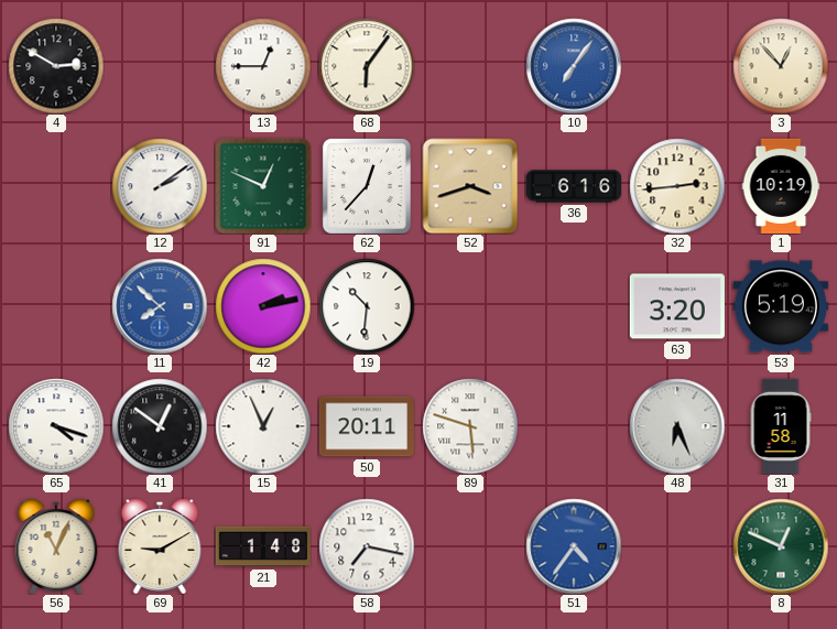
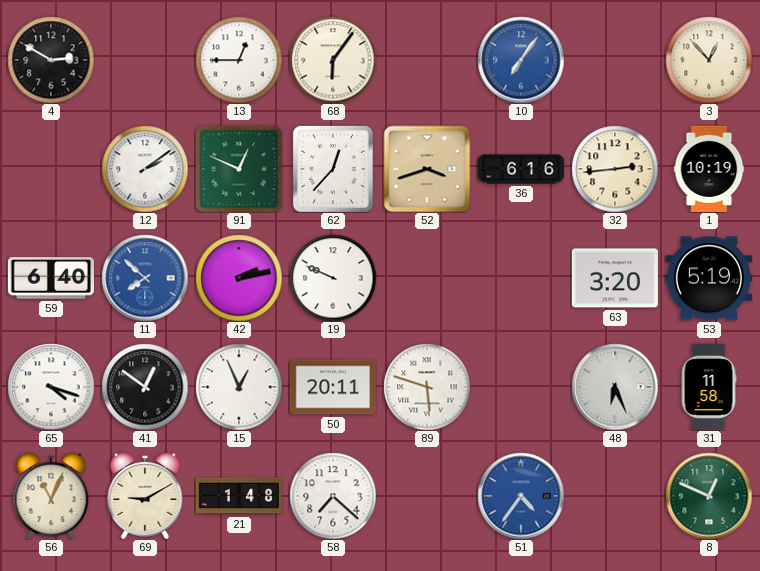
59: none -> 6:40 (51, 278)
19: 10:31 -> 9:49 (333, 278)
58: 7:17 -> 7:22 (333, 496)
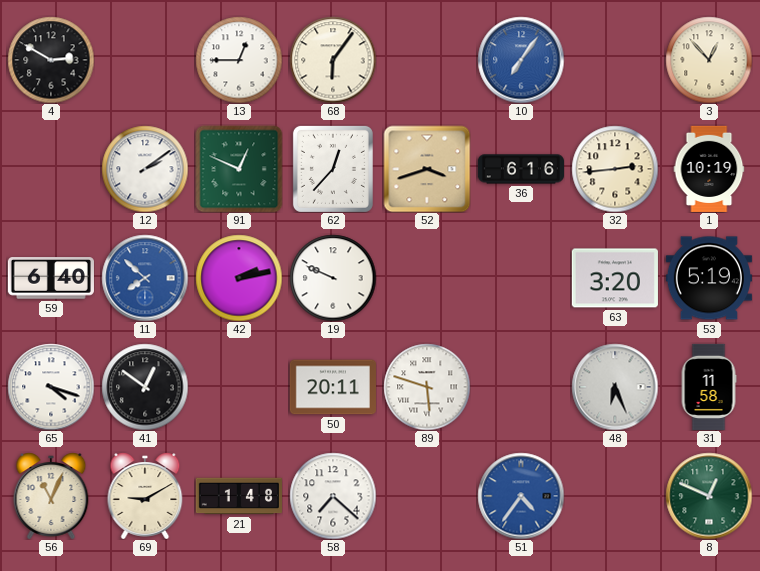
15: 12:56 -> none (239, 387)
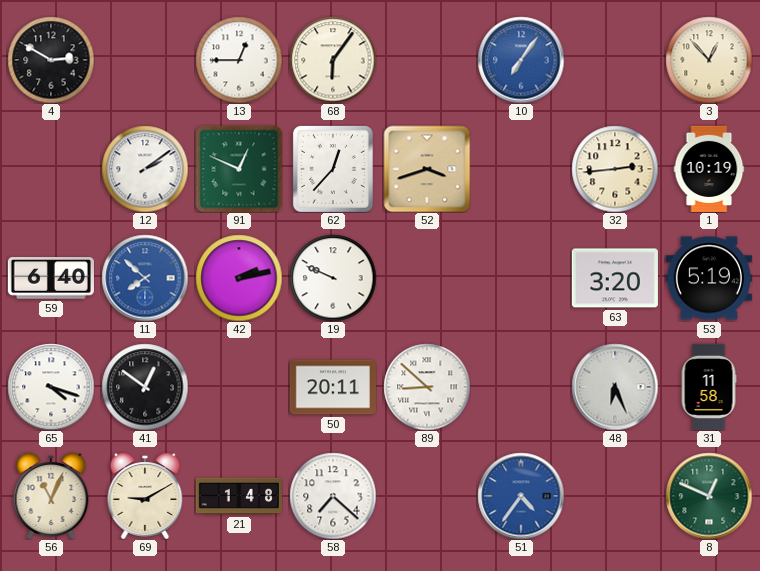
36: 6:16 -> none (520, 169)
89: 5:48 -> 8:52 (427, 387)
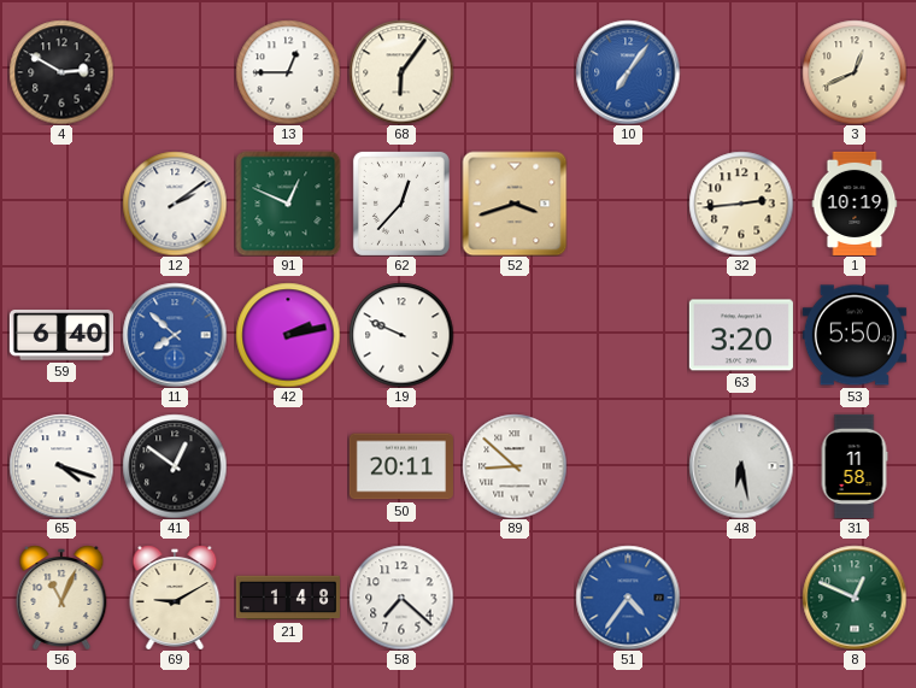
3: 12:53 -> 12:41 (855, 72)
53: 5:19 -> 5:50 (855, 335)
48: 6:26 -> 6:28 (741, 466)
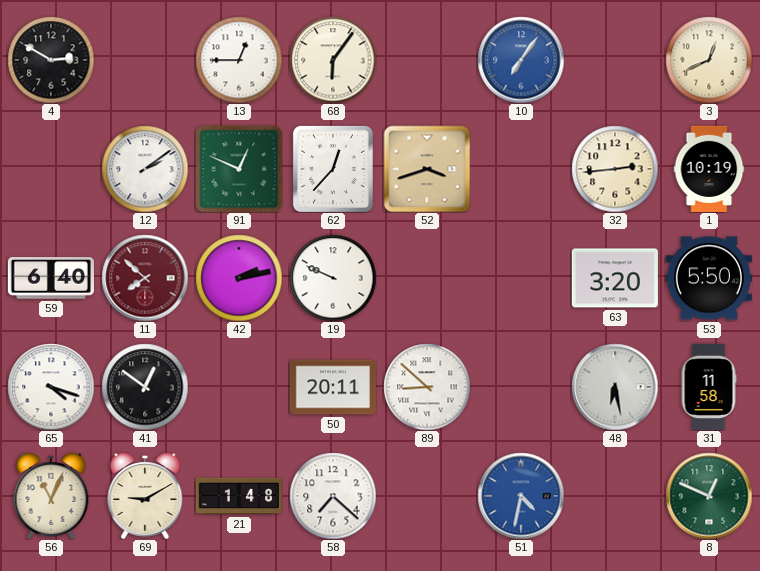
11 dial: blue -> burgundy (145, 278)
51: 4:36 -> 4:32 (521, 496)
